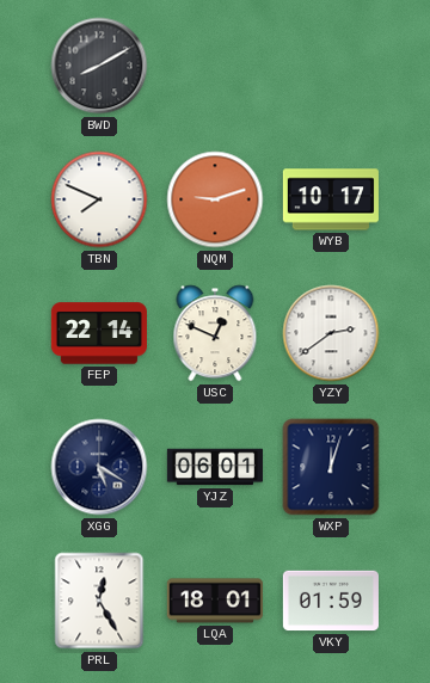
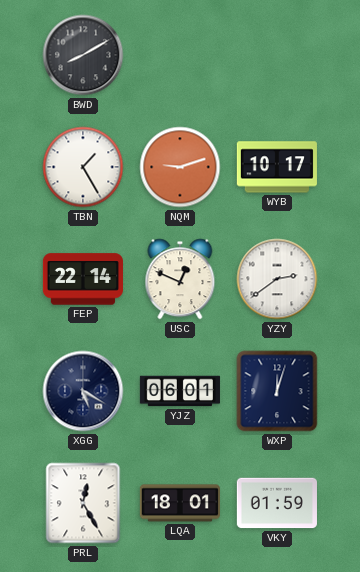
TBN: 7:49 -> 1:25 (83, 167)
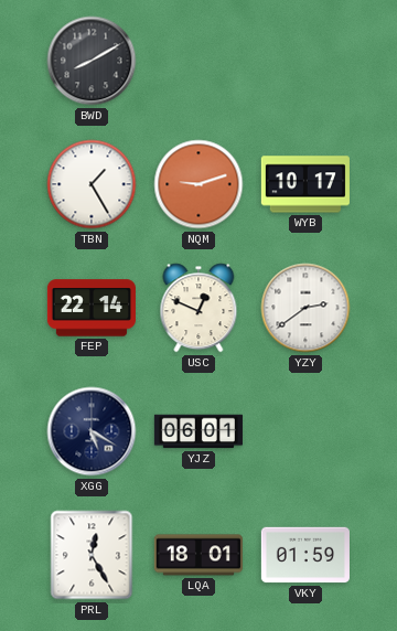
WXP: 12:03 -> none (277, 391)
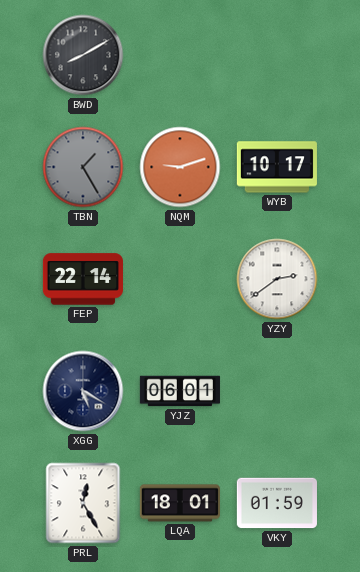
TBN dial: white -> grey (83, 167)
USC: 12:49 -> none (198, 308)
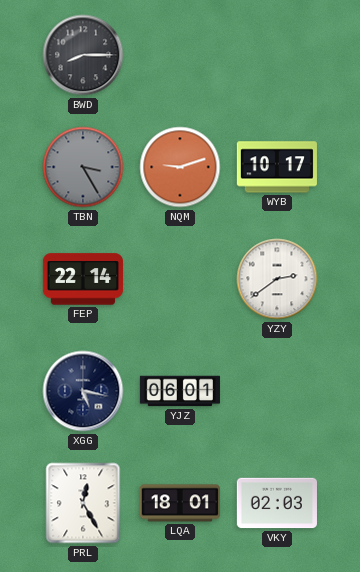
BWD: 8:10 -> 8:15 (83, 55)
TBN: 1:25 -> 3:25 (83, 167)
XGG: 5:20 -> 5:17 (83, 391)
VKY: 01:59 -> 02:03 (277, 503)
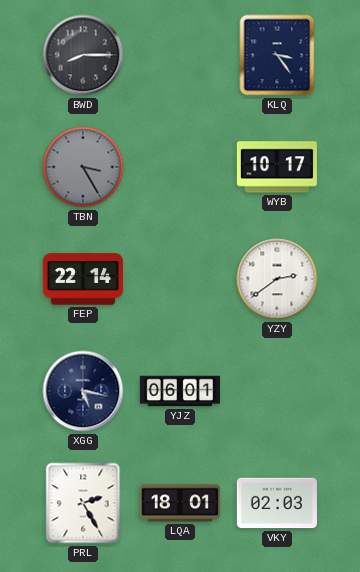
KLQ: none -> 3:24 (277, 55)
NQM: 9:12 -> none (180, 167)
PRL: 12:25 -> 2:25 (83, 503)
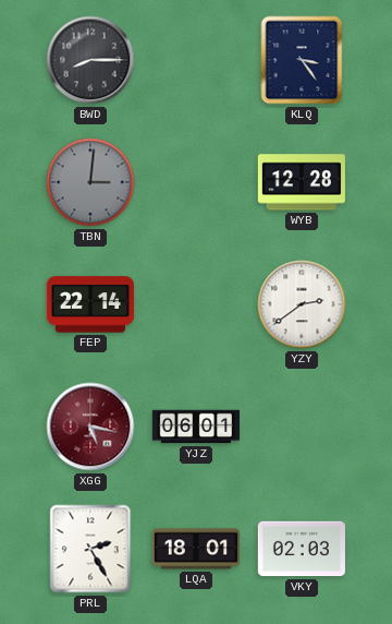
TBN: 3:25 -> 3:01 (90, 182)
WYB: 10:17 -> 12:28 (302, 182)
XGG dial: navy -> burgundy (90, 427)
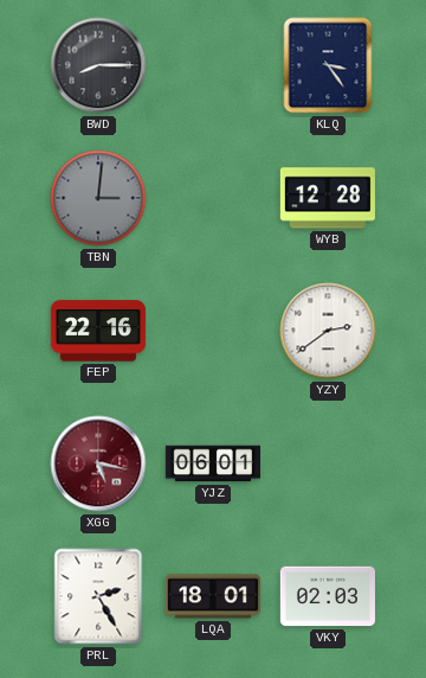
FEP: 22:14 -> 22:16 (98, 331)
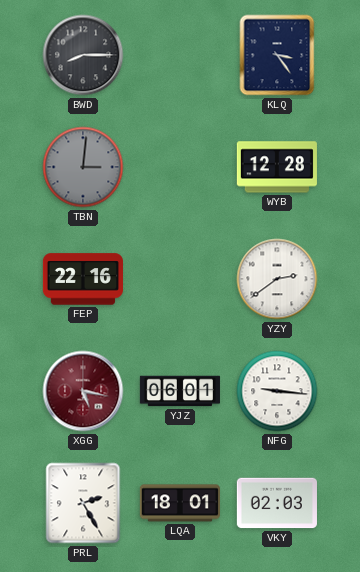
NFG: none -> 9:16 (277, 391)
